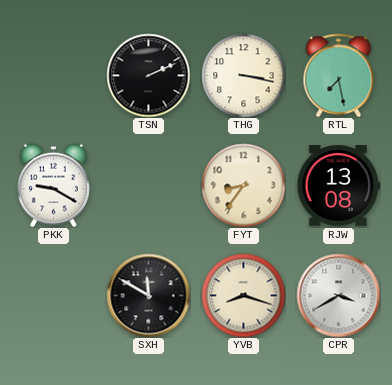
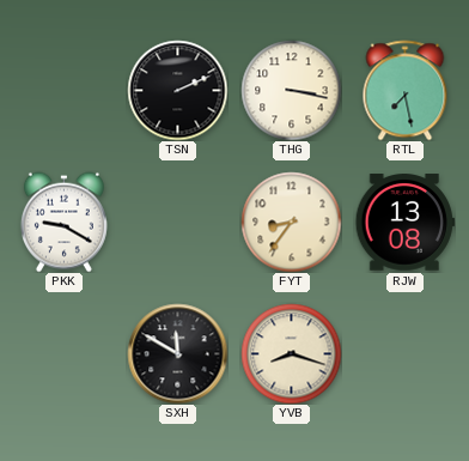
CPR: 3:40 -> none (338, 295)
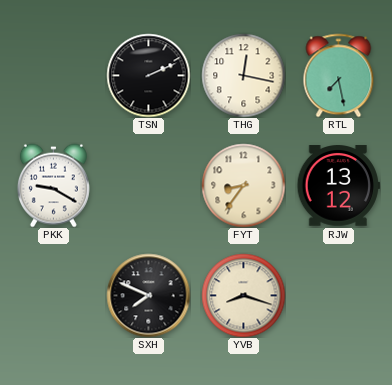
THG: 3:17 -> 12:17 (243, 75)
RJW: 13:08 -> 13:12 (338, 186)
SXH: 11:50 -> 7:49 (148, 295)
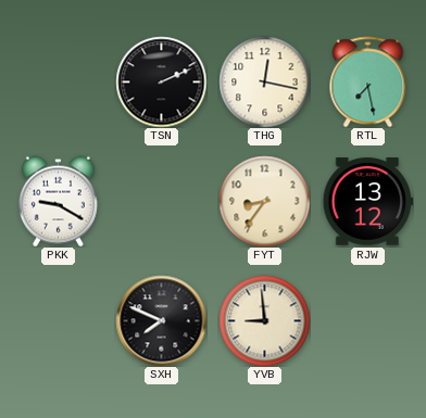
YVB: 8:18 -> 8:59 (264, 320)
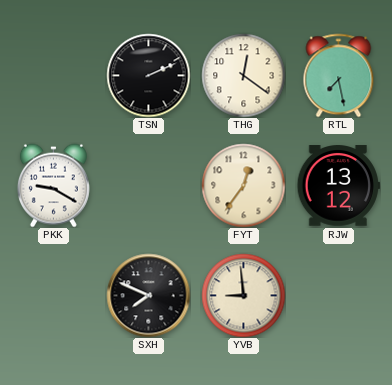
THG: 12:17 -> 12:21 (243, 75)
FYT: 8:36 -> 12:36 (243, 185)
